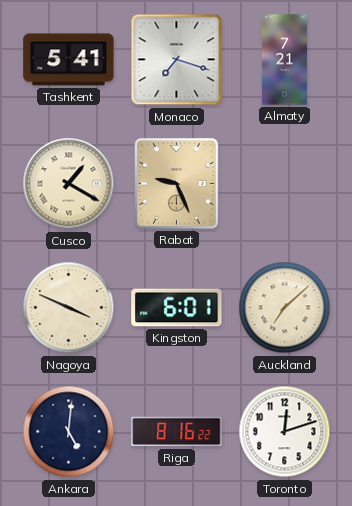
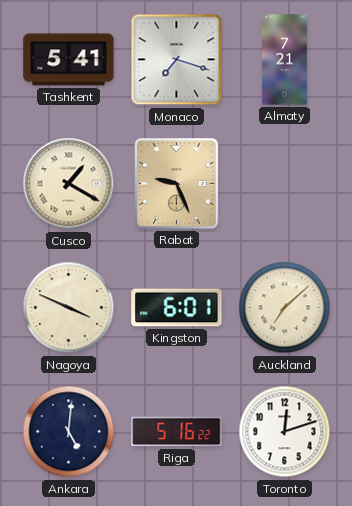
Riga: 8:16 -> 5:16 (177, 432)
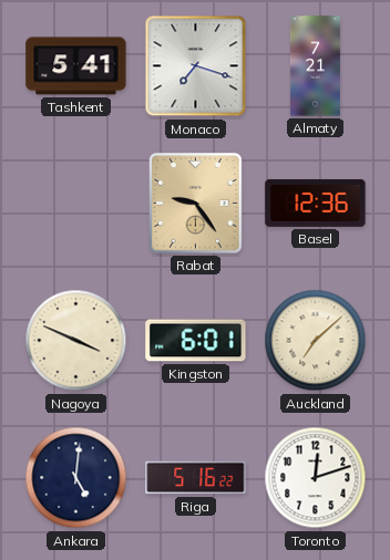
Cusco: 1:20 -> none (69, 184)
Rabat: 9:26 -> 9:24 (196, 204)
Basel: none -> 12:36 (316, 203)
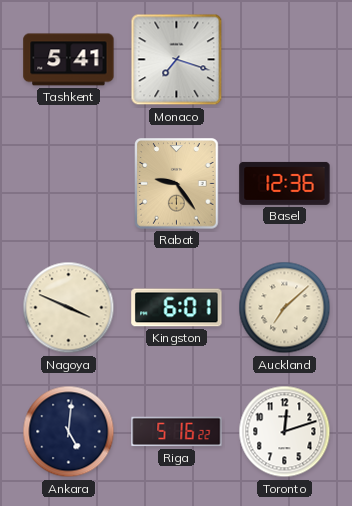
Almaty: 7:21 -> none (315, 66)
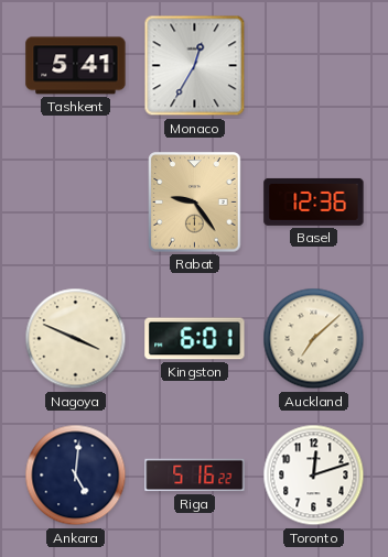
Monaco: 7:18 -> 12:35 (195, 66)
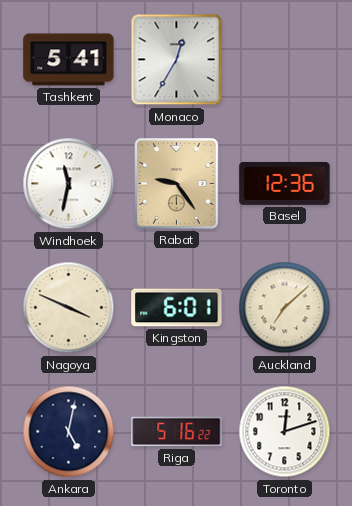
Windhoek: none -> 11:32 (69, 184)
Ankara: 5:01 -> 5:02 (69, 432)
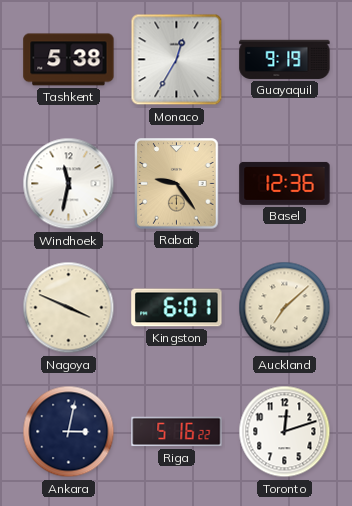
Tashkent: 5:41 -> 5:38 (69, 60)
Guayaquil: none -> 9:19 (285, 59)
Ankara: 5:02 -> 3:02 (69, 432)
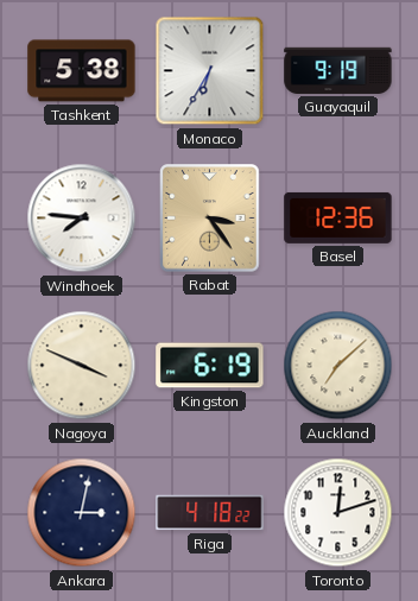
Monaco: 12:35 -> 6:35 (210, 71)
Windhoek: 11:32 -> 7:46 (82, 219)
Rabat: 9:24 -> 3:24 (210, 219)
Kingston: 6:01 -> 6:19 (210, 366)
Riga: 5:16 -> 4:18 (210, 513)
